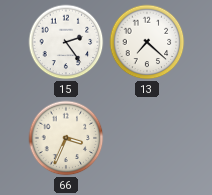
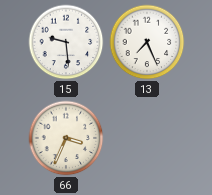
15: 2:24 -> 9:29 (66, 42)
13: 7:22 -> 7:26 (147, 42)
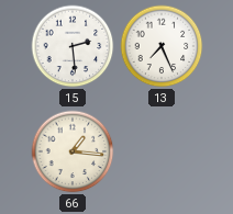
15: 9:29 -> 2:29 (73, 46)
66: 3:34 -> 1:16 (73, 151)
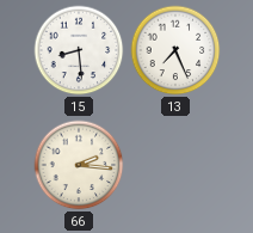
15: 2:29 -> 8:29 (79, 50)
66: 1:16 -> 2:16 (79, 165)
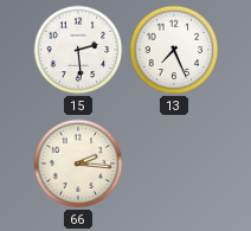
15: 8:29 -> 2:29 (78, 50)
